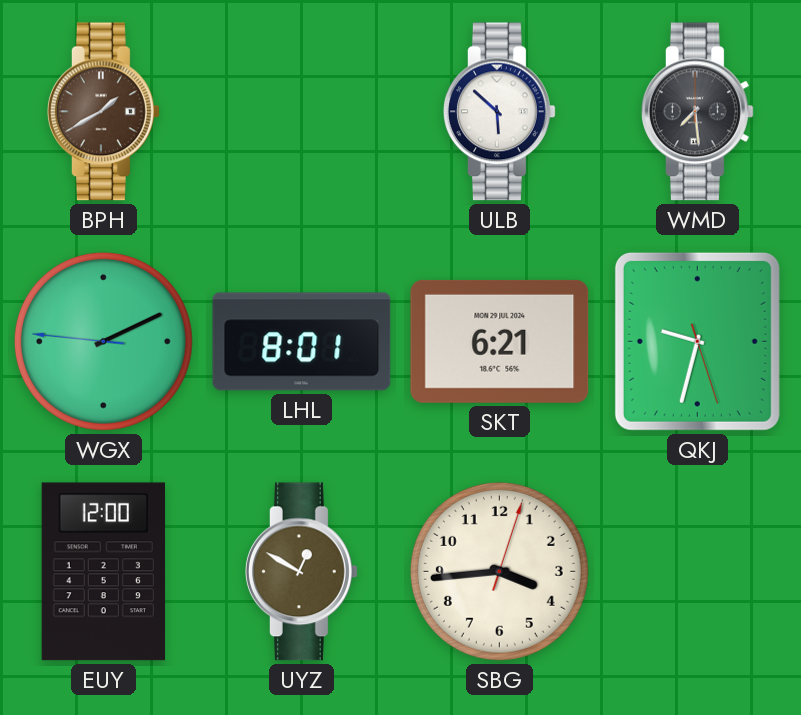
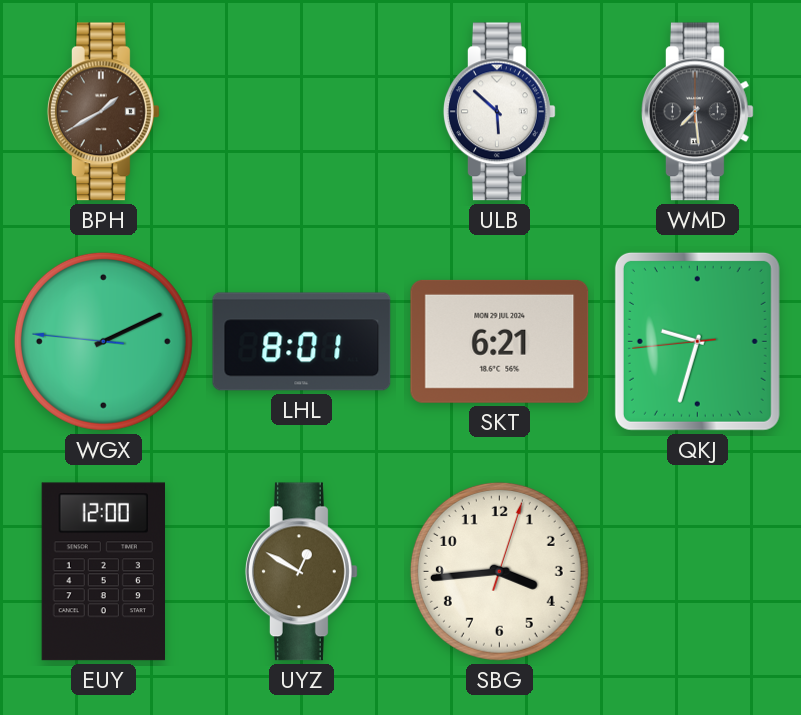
QKJ: 9:32:27 -> 9:32:44 (697, 341)
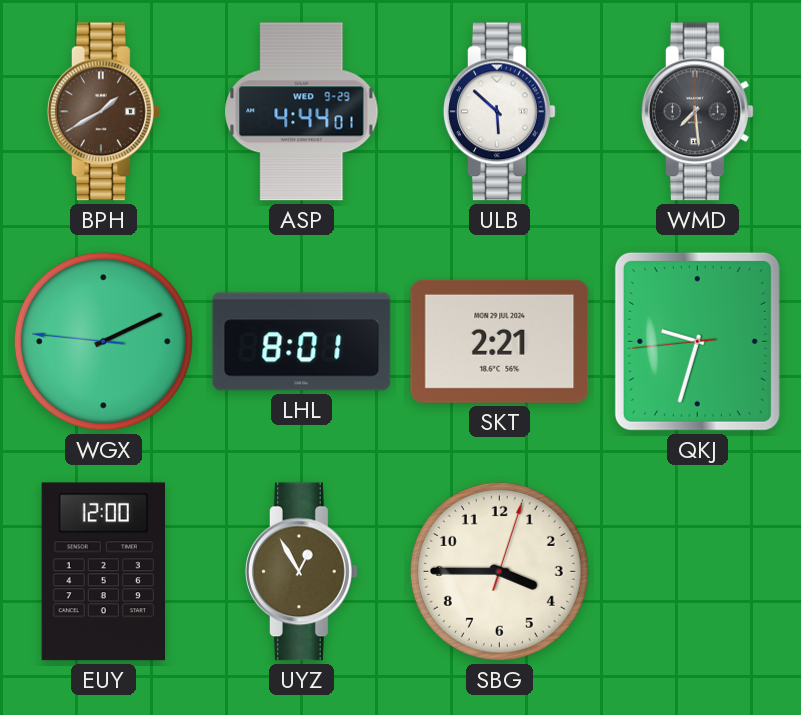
ASP: none -> 4:44 (302, 112)
SKT: 6:21 -> 2:21 (500, 341)
UYZ: 12:50 -> 12:55 (301, 572)
SBG: 3:44 -> 3:45 (499, 571)
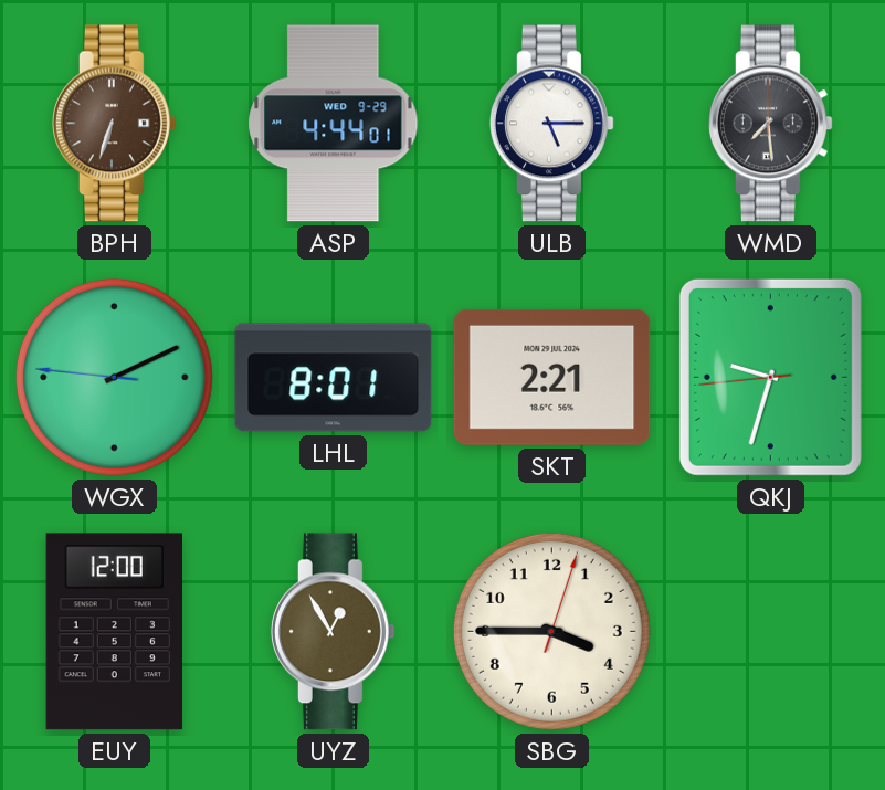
BPH: 1:40 -> 6:33 (114, 124)
ULB: 5:52 -> 5:15 (551, 124)
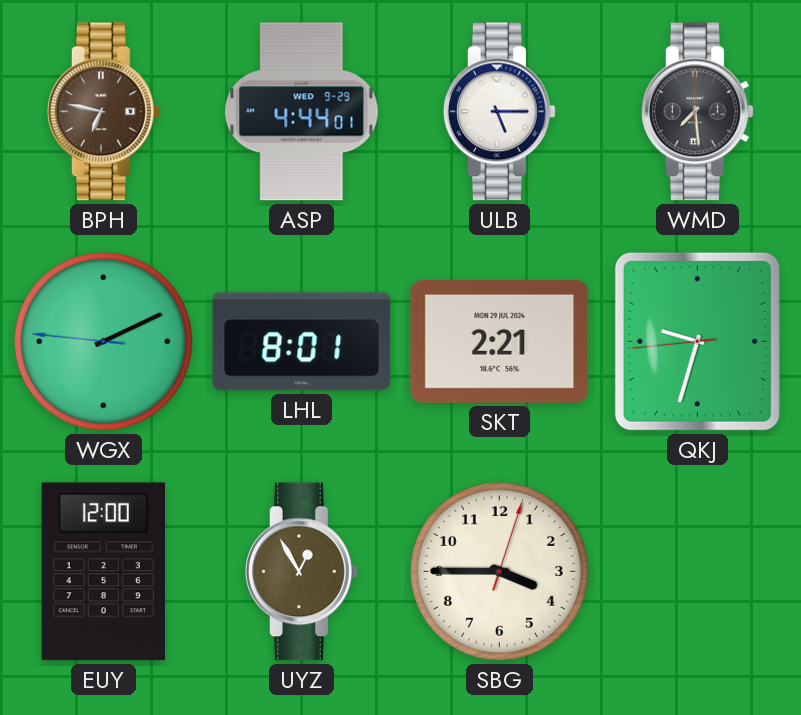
BPH: 6:33 -> 6:47 (103, 112)
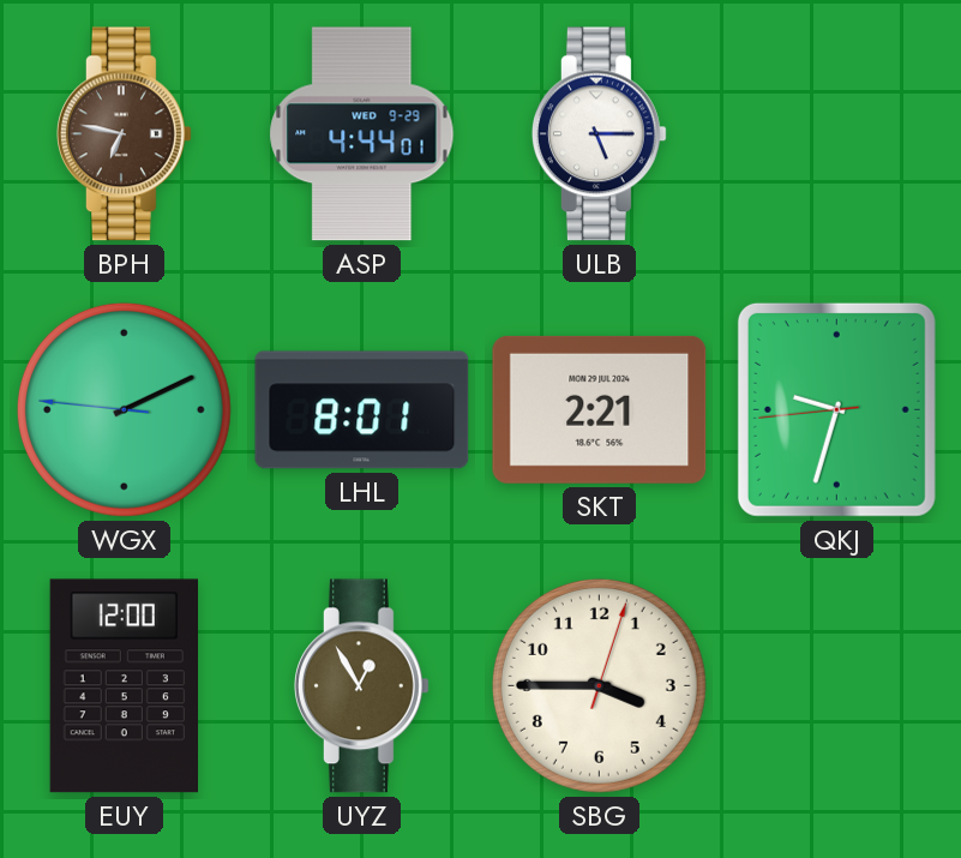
WMD: 7:29 -> none (697, 112)
